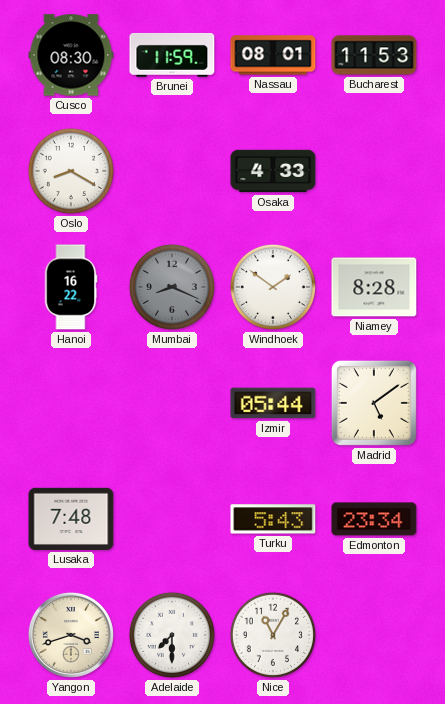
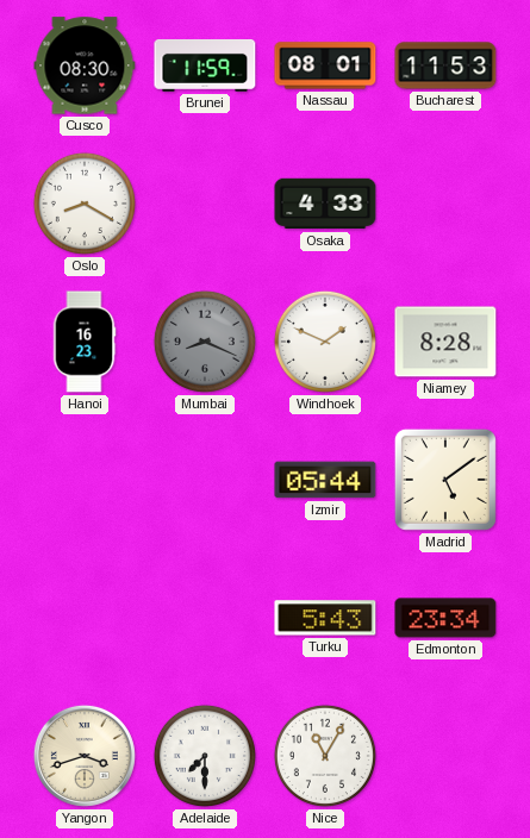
Hanoi: 16:22 -> 16:23 (85, 342)
Windhoek: 1:51 -> 1:49 (325, 342)
Lusaka: 7:48 -> none (71, 519)
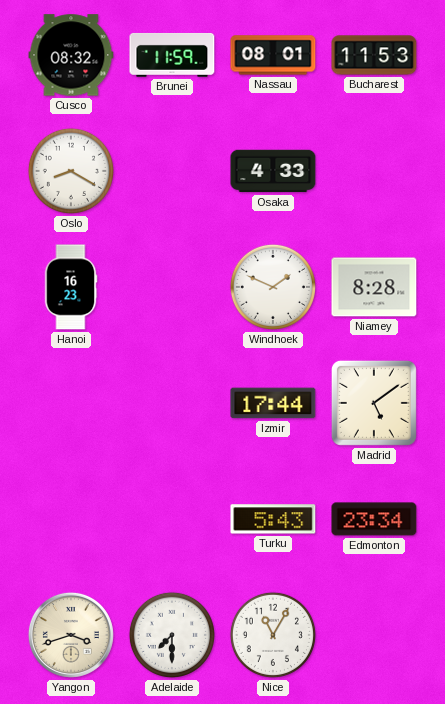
Cusco: 08:30 -> 08:32 (71, 55)
Mumbai: 8:19 -> none (205, 342)
Izmir: 05:44 -> 17:44 (273, 403)
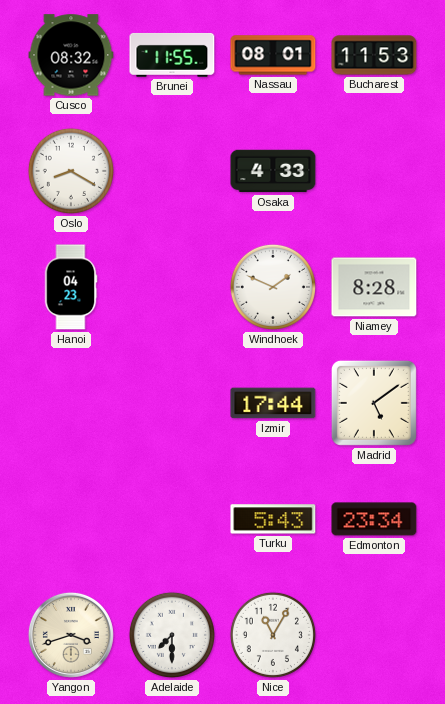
Brunei: 11:59 -> 11:55 (172, 55)
Hanoi: 16:23 -> 04:23 (71, 287)
